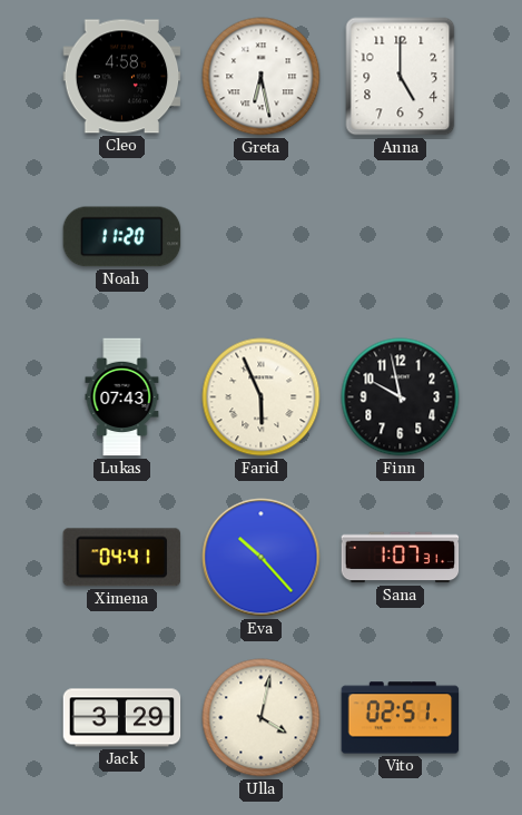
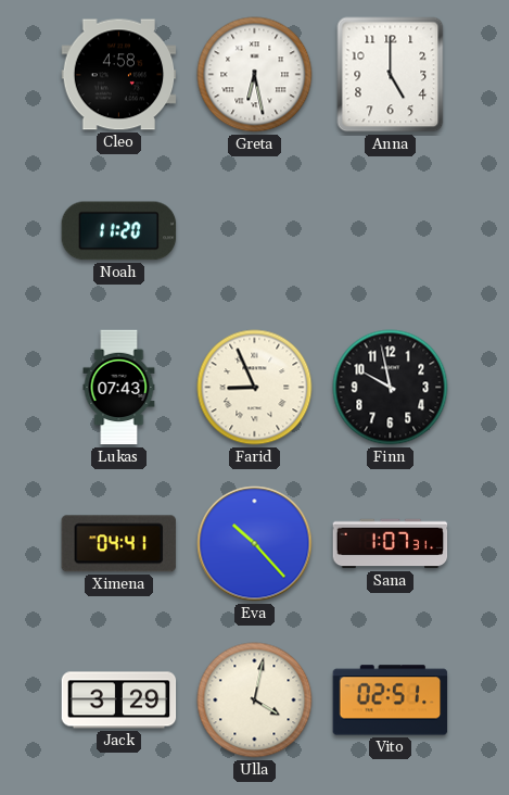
Farid: 5:56 -> 8:56 (255, 388)
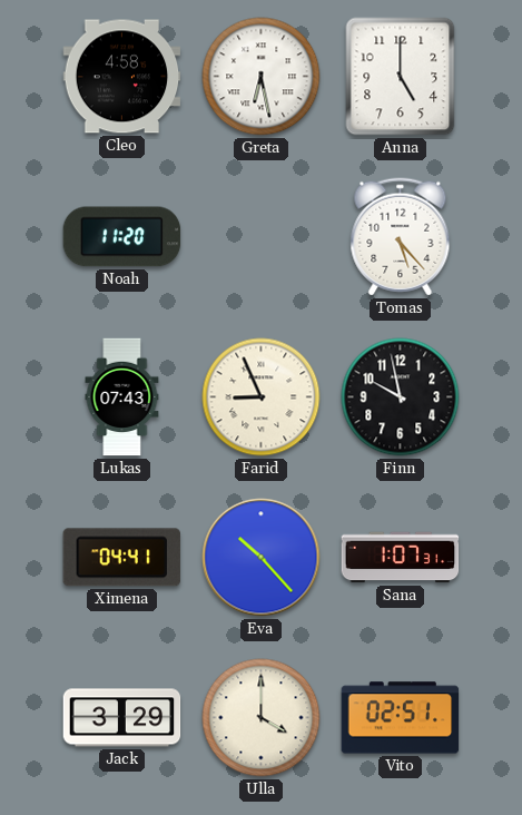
Tomas: none -> 5:23 (401, 237)
Ulla: 4:02 -> 4:00 (262, 718)
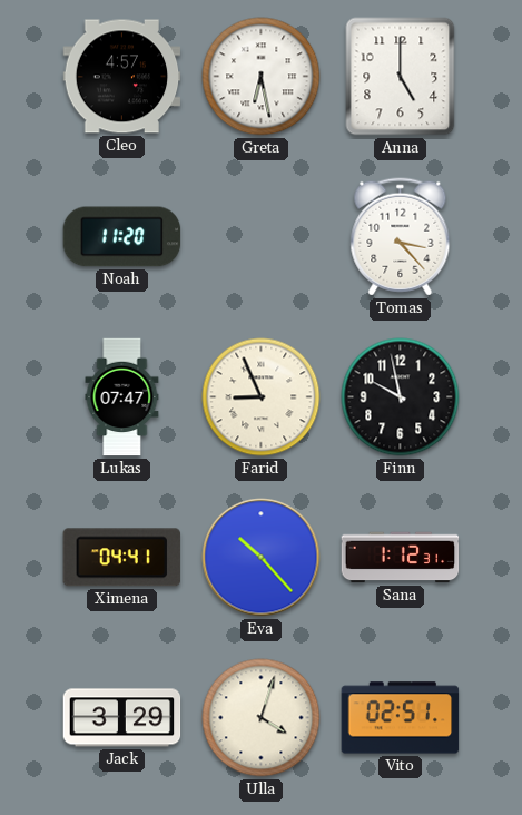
Cleo: 4:58 -> 4:57 (122, 77)
Tomas: 5:23 -> 3:23 (401, 237)
Lukas: 07:43 -> 07:47 (122, 397)
Sana: 1:07 -> 1:12 (401, 558)
Ulla: 4:00 -> 4:03 (262, 718)
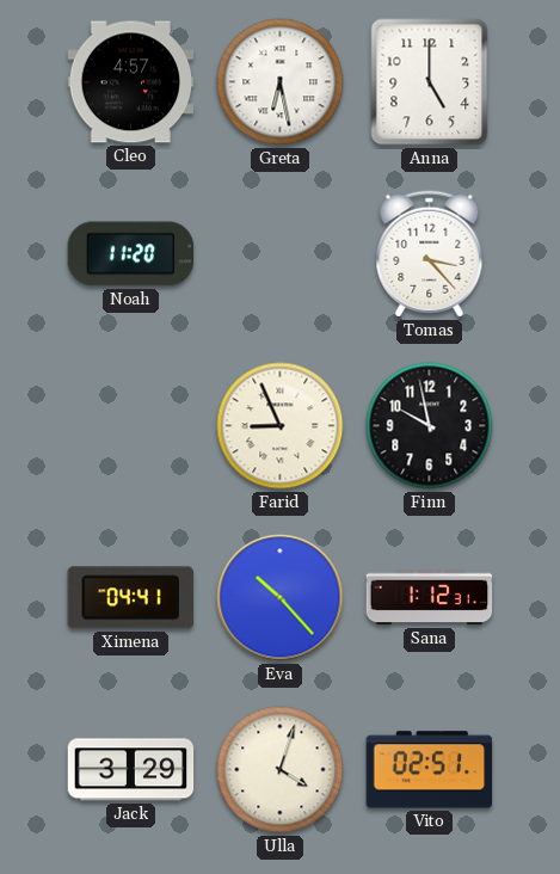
Lukas: 07:47 -> none (122, 397)
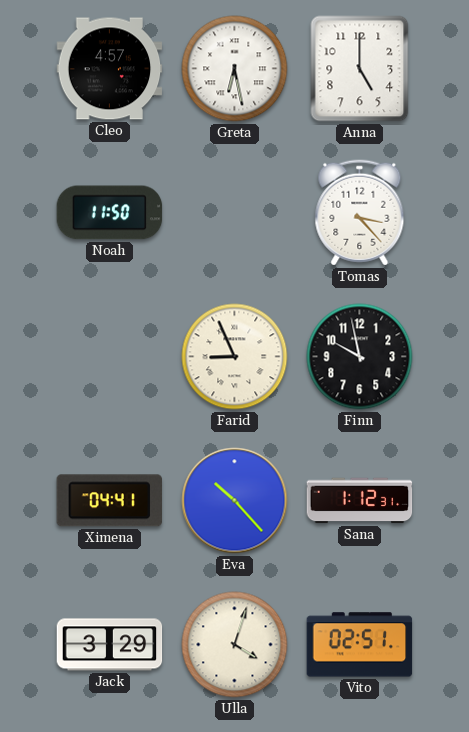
Noah: 11:20 -> 11:50 (110, 213)
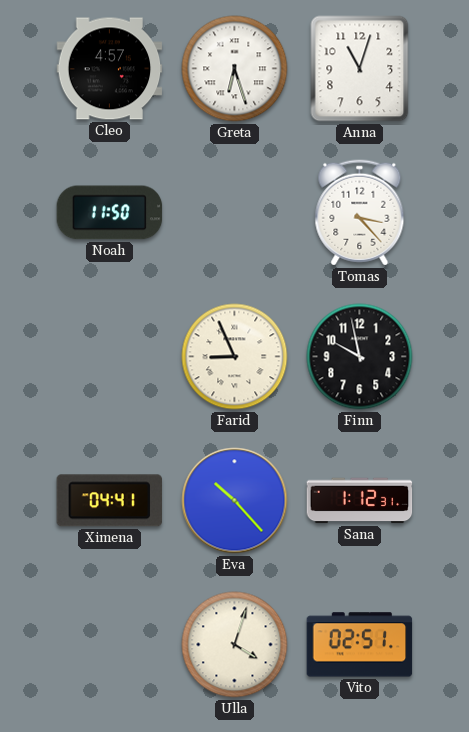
Greta: 6:28 -> 6:27 (235, 69)
Anna: 5:00 -> 11:03 (360, 69)
Jack: 3:29 -> none (110, 645)
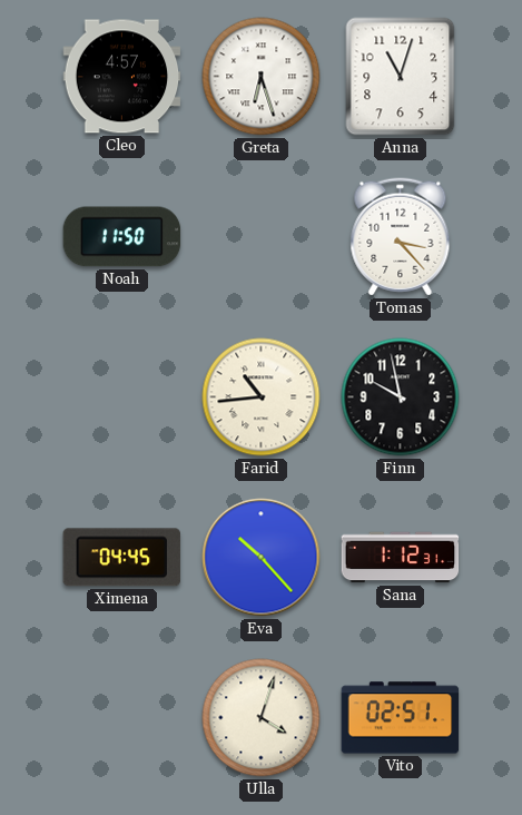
Farid: 8:56 -> 10:44 (262, 397)
Ximena: 04:41 -> 04:45 (121, 558)
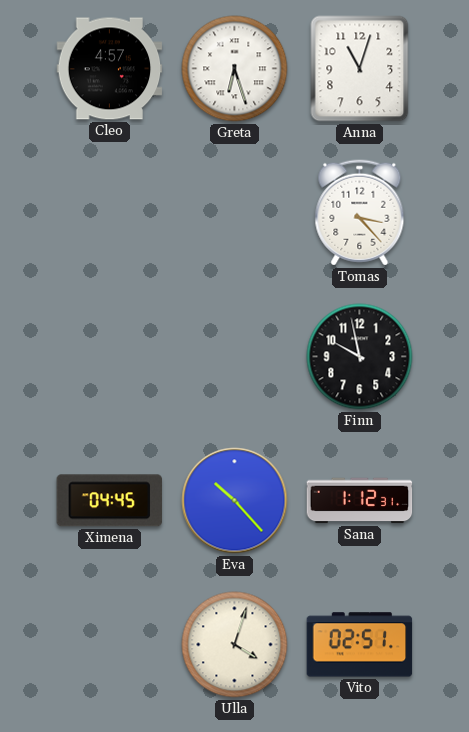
Noah: 11:50 -> none (122, 237)
Farid: 10:44 -> none (262, 397)
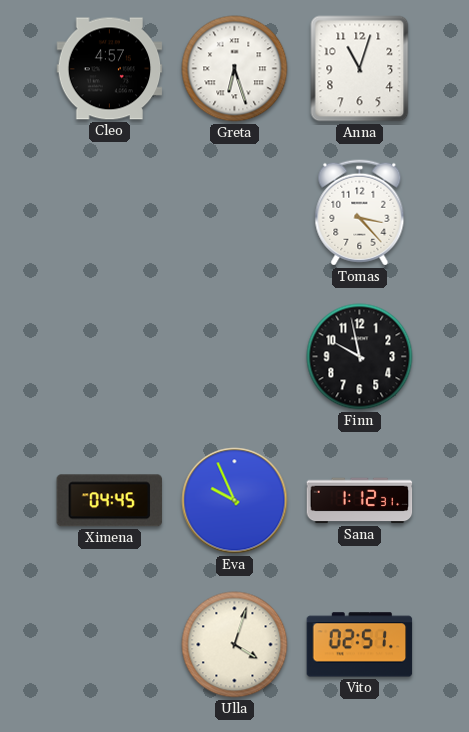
Eva: 10:23 -> 9:56 (235, 501)
